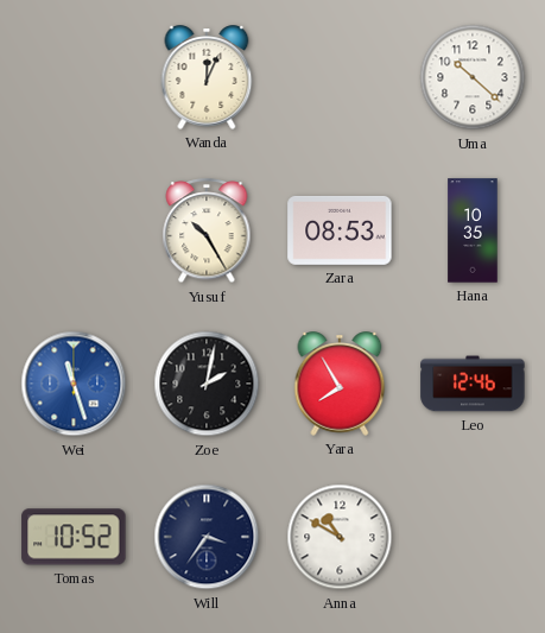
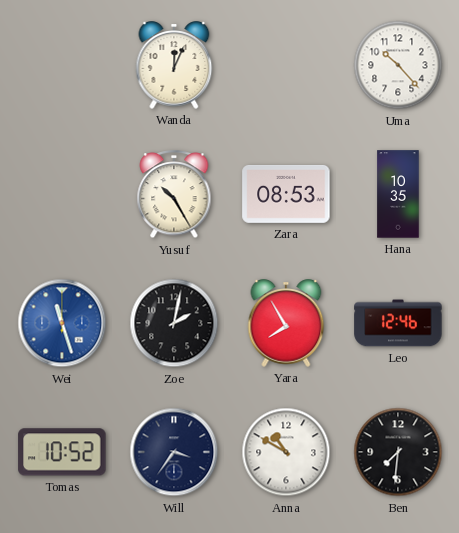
Uma: 10:22 -> 10:23 (398, 65)
Ben: none -> 7:31 (398, 452)
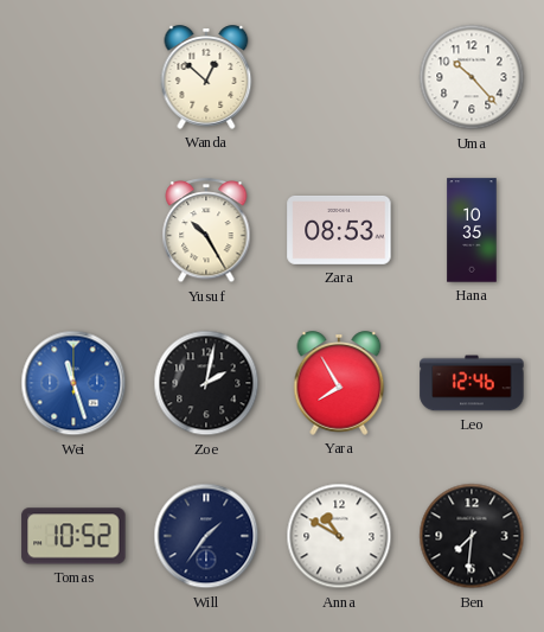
Wanda: 12:04 -> 12:52 (206, 77)
Will: 3:36 -> 1:36 (206, 536)
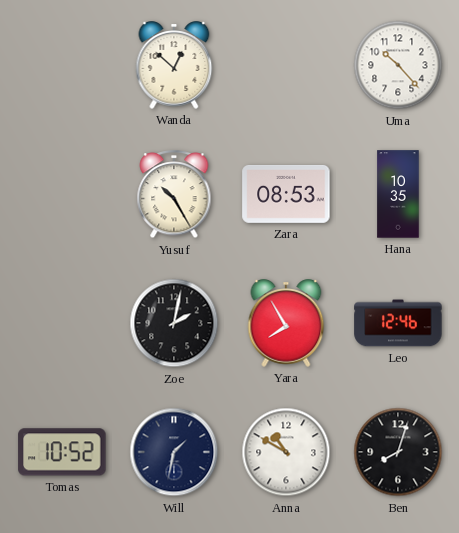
Wei: 11:27 -> none (73, 383)
Will: 1:36 -> 1:32 (174, 452)
Ben: 7:31 -> 8:03 (398, 452)
